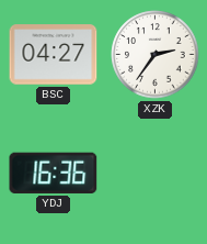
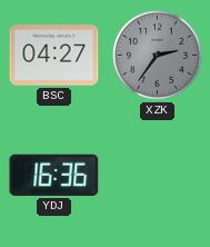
XZK dial: white -> grey (158, 56)
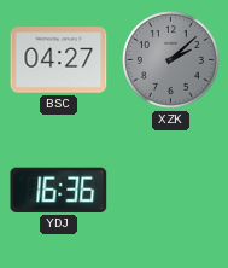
XZK: 2:36 -> 2:08 (171, 60)
